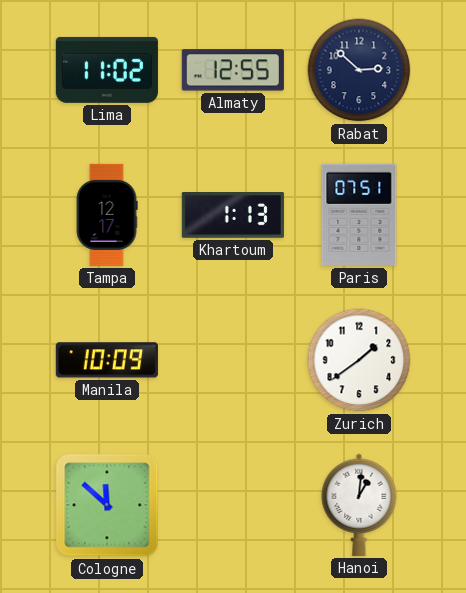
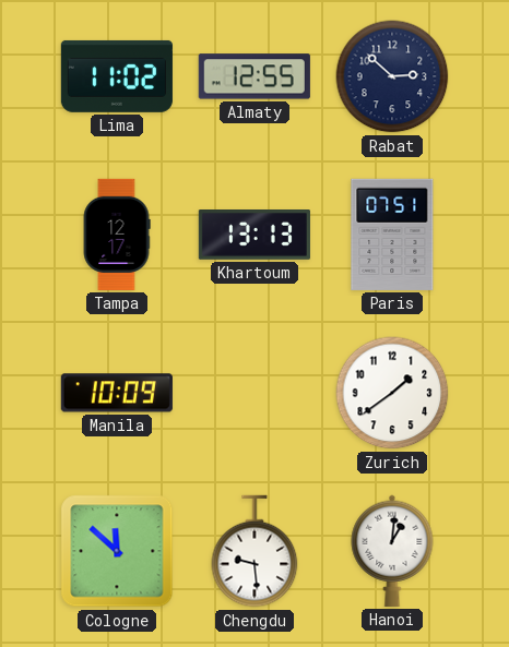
Khartoum: 1:13 -> 13:13 (254, 236)
Chengdu: none -> 9:29 (254, 551)
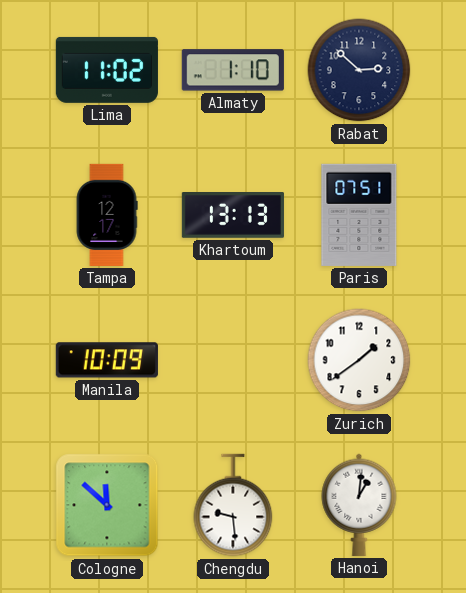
Almaty: 12:55 -> 1:10 (233, 70)
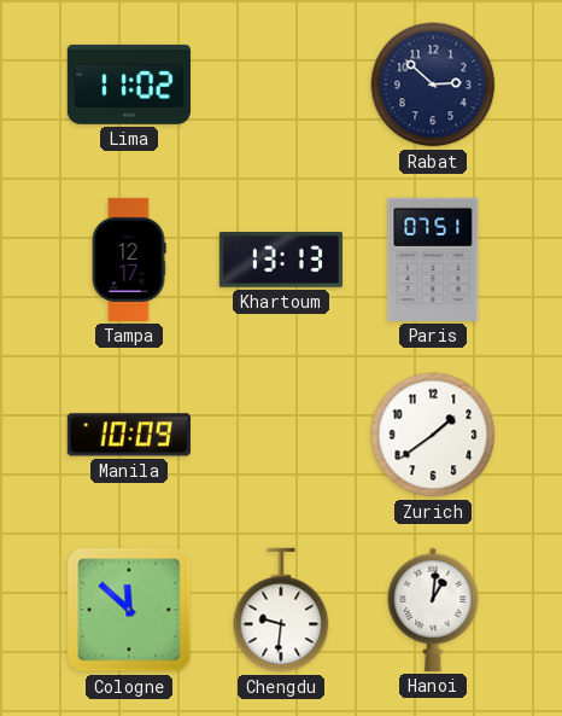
Almaty: 1:10 -> none (233, 70)
Chengdu: 9:29 -> 9:31 (281, 610)
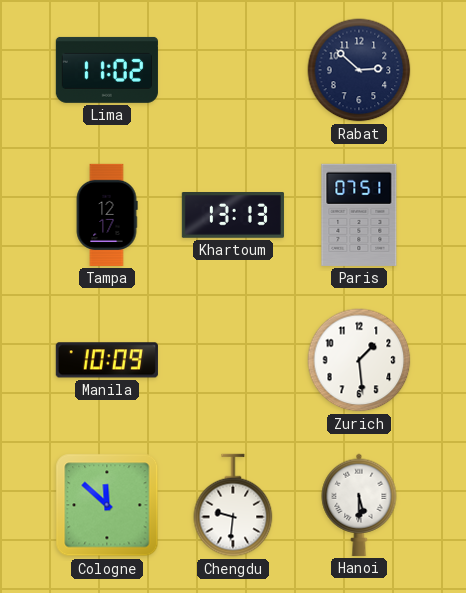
Zurich: 1:39 -> 1:29 (359, 360)
Hanoi: 1:01 -> 5:30 (359, 505)
